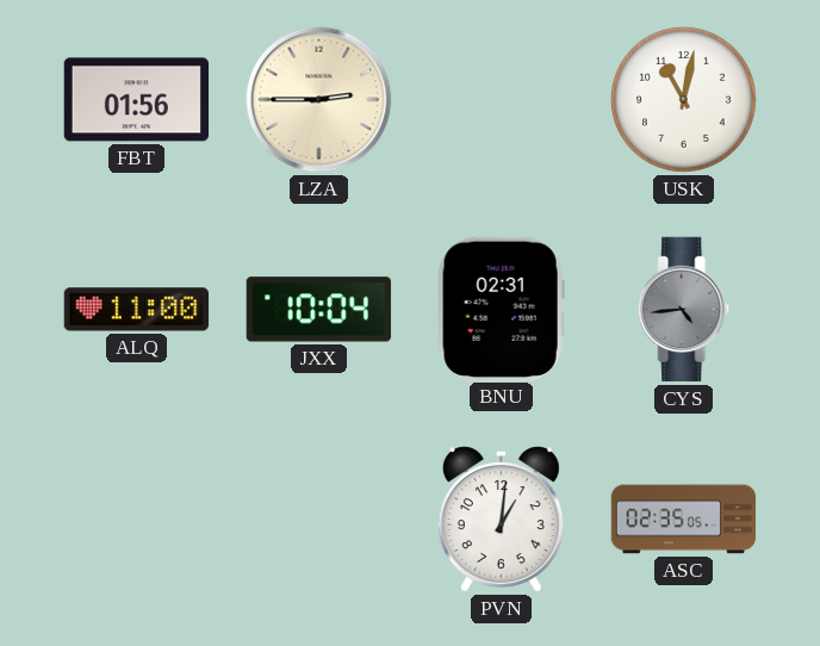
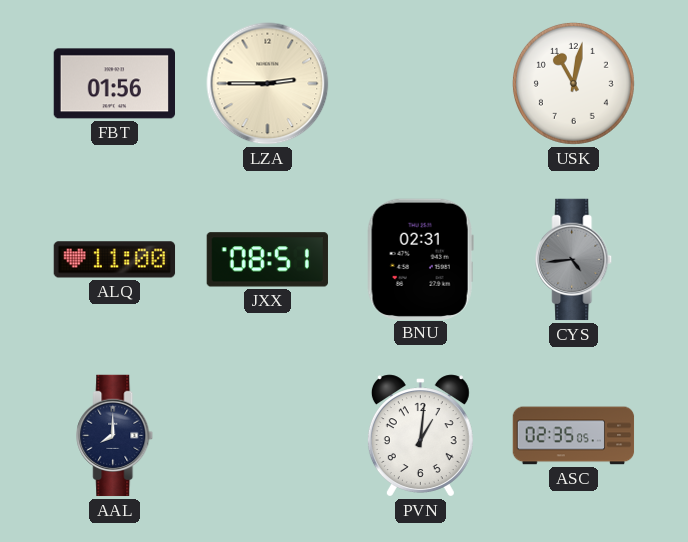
JXX: 10:04 -> 08:51 (267, 260)
AAL: none -> 8:00 (115, 436)
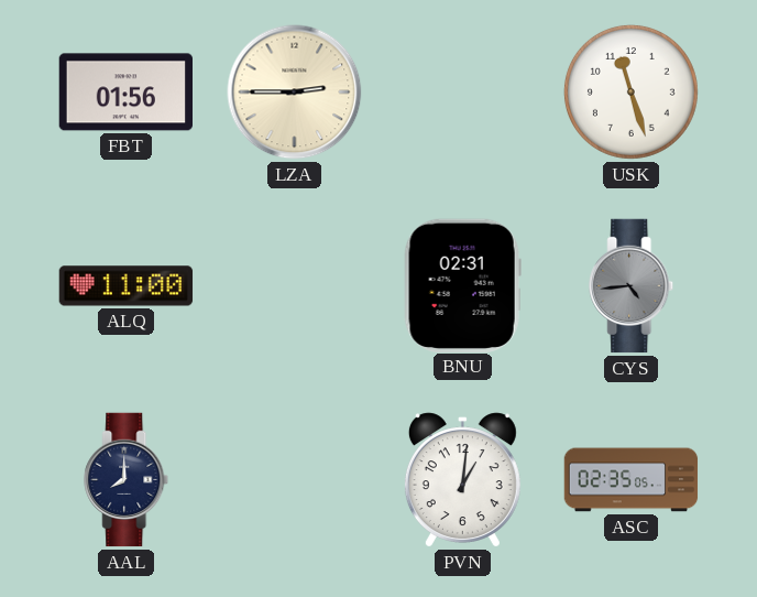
USK: 11:02 -> 11:27 (630, 91)
JXX: 08:51 -> none (267, 260)
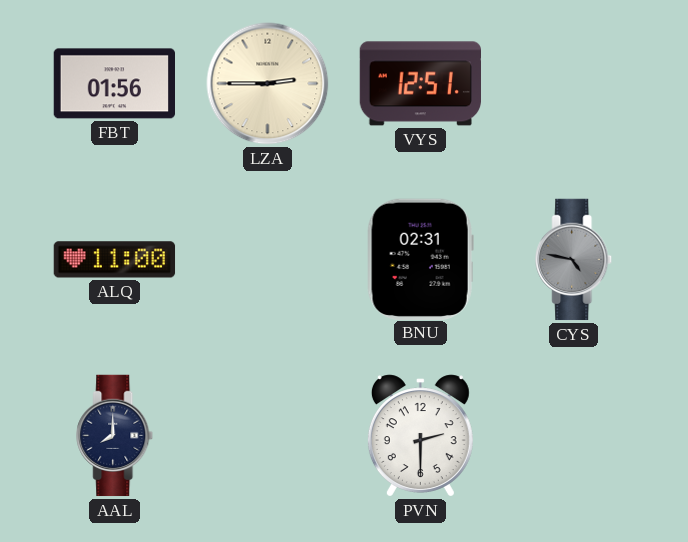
VYS: none -> 12:51 (420, 84)
USK: 11:27 -> none (630, 91)
CYS: 4:44 -> 4:47 (574, 260)
PVN: 1:01 -> 2:30 (420, 436)
ASC: 02:35 -> none (632, 480)
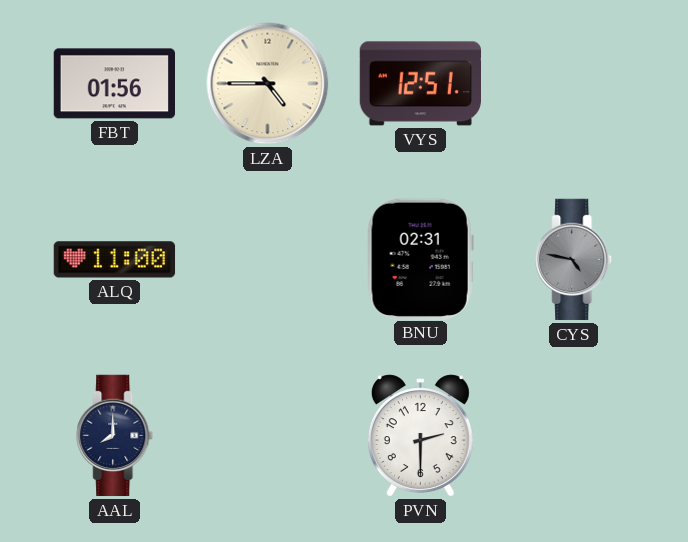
LZA: 2:45 -> 4:45 (268, 84)
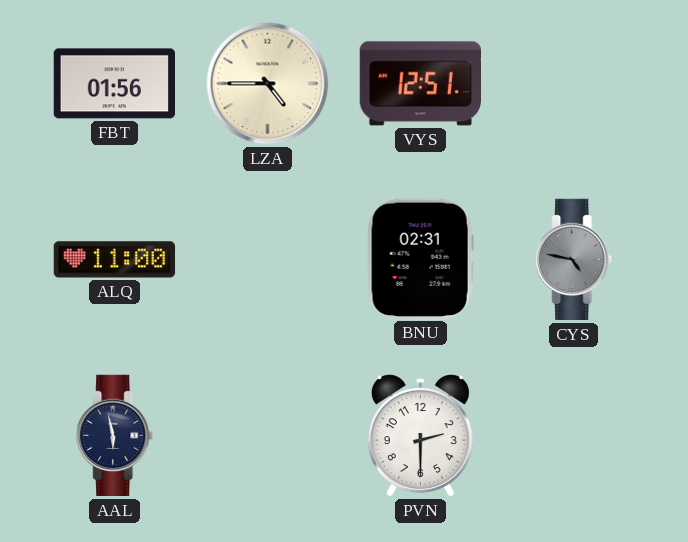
AAL: 8:00 -> 5:58 (115, 436)
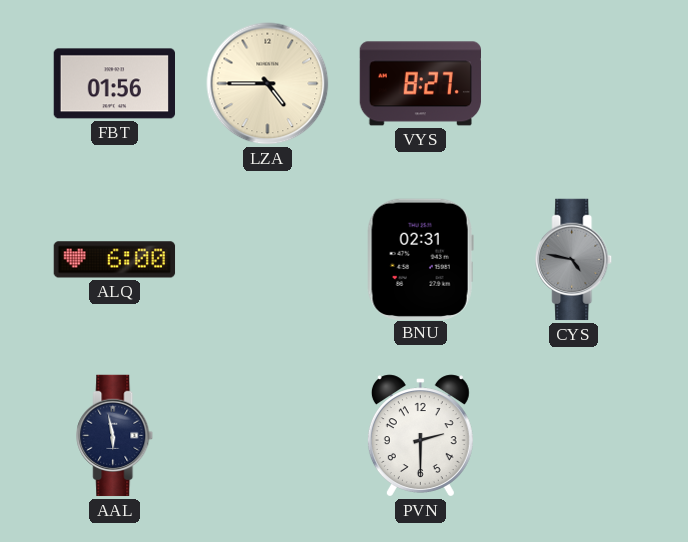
VYS: 12:51 -> 8:27 (420, 84)
ALQ: 11:00 -> 6:00 (115, 260)
